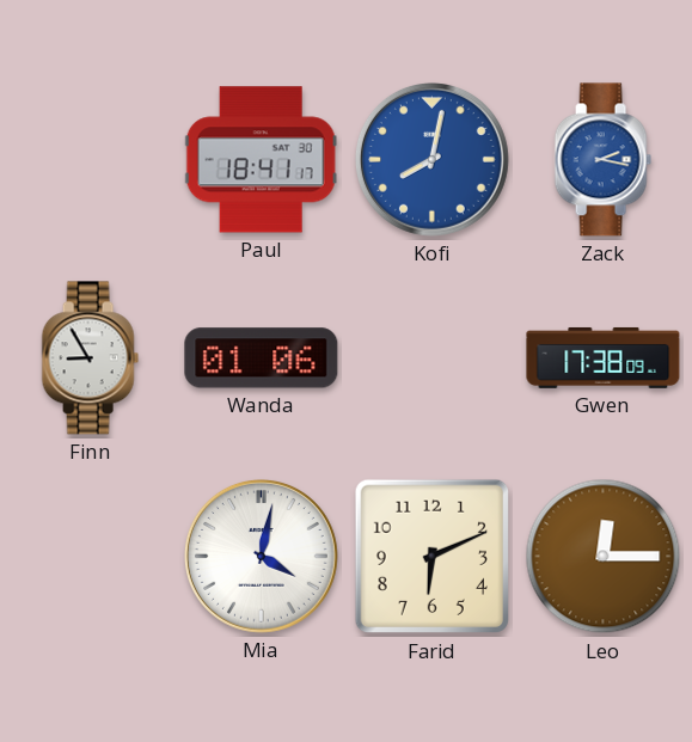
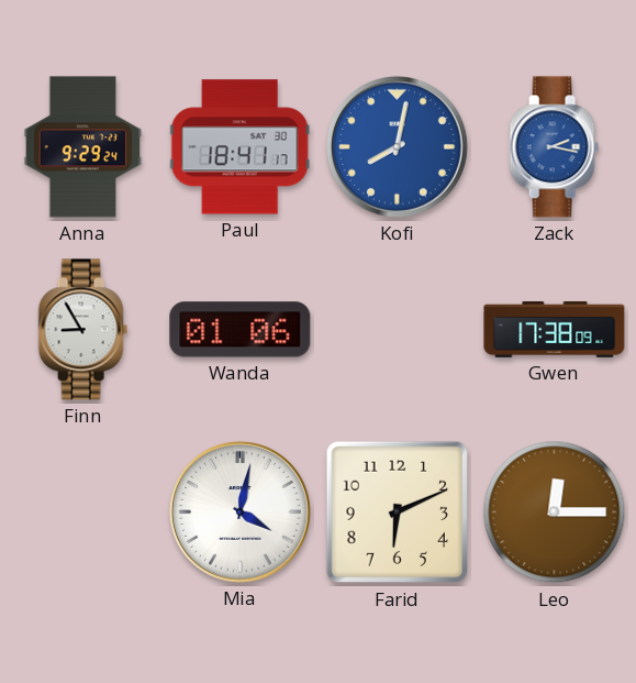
Anna: none -> 9:29 (83, 147)
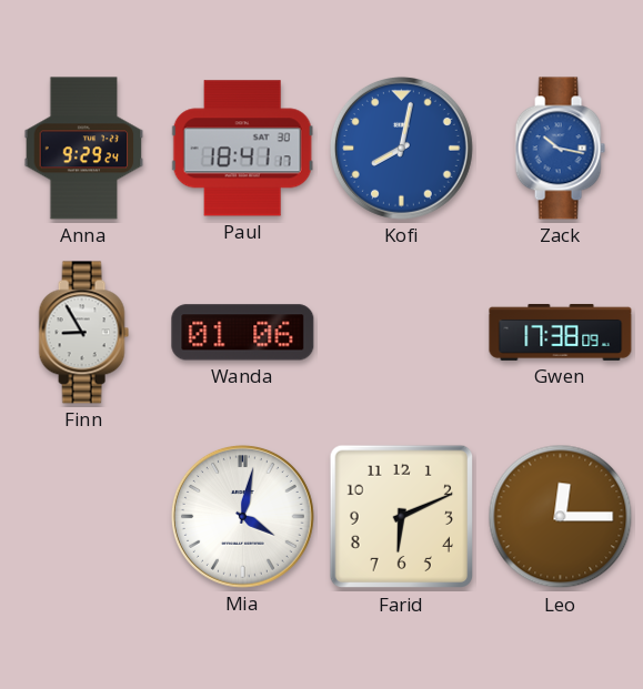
Zack: 2:17 -> 10:17 (560, 149)
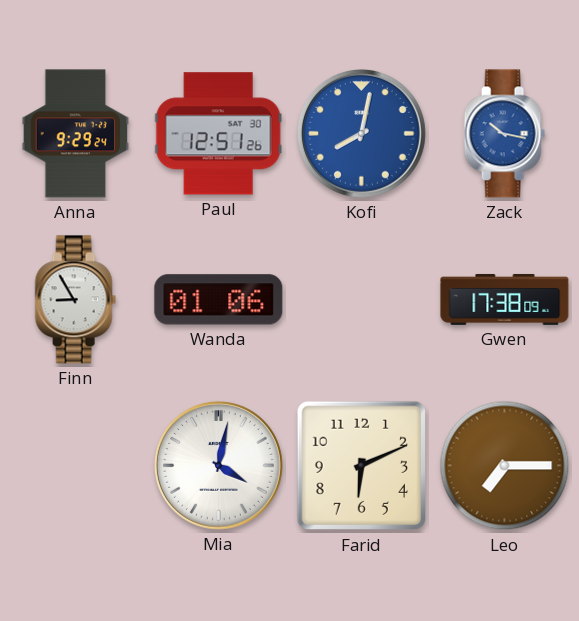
Paul: 18:41 -> 12:51 (218, 134)
Leo: 12:15 -> 7:15 (505, 466)
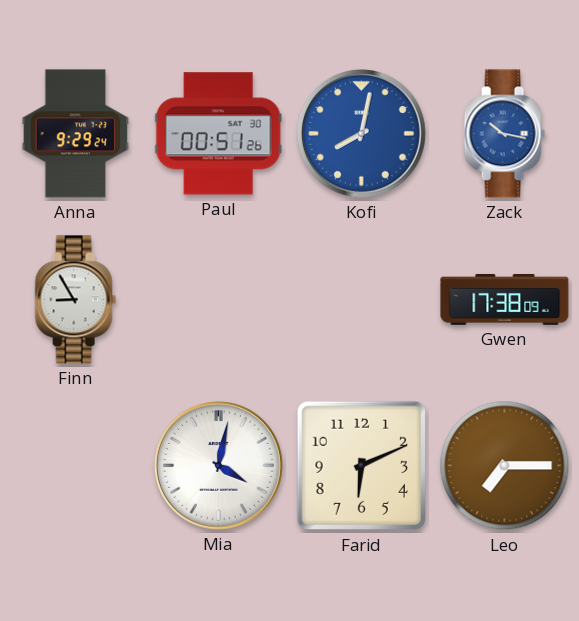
Paul: 12:51 -> 00:51 (218, 134)
Wanda: 01:06 -> none (219, 300)
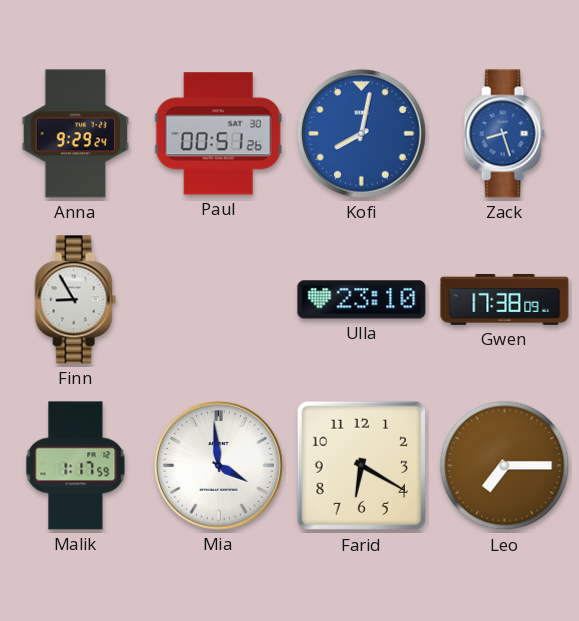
Zack: 10:17 -> 8:27 (504, 134)
Ulla: none -> 23:10 (362, 300)
Malik: none -> 1:17 (76, 466)
Mia: 4:02 -> 3:59 (218, 465)
Farid: 6:11 -> 6:20 (362, 466)
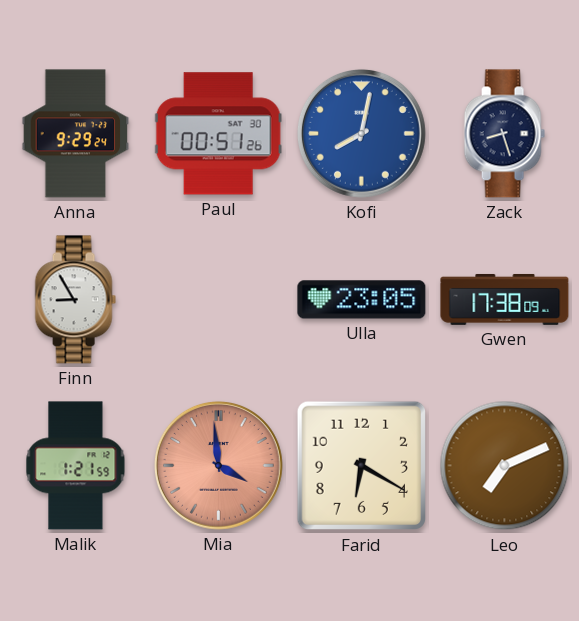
Zack dial: blue -> navy (504, 134)
Ulla: 23:10 -> 23:05 (362, 300)
Malik: 1:17 -> 1:21 (76, 466)
Mia dial: white -> salmon (218, 465)
Leo: 7:15 -> 7:11 (505, 466)
